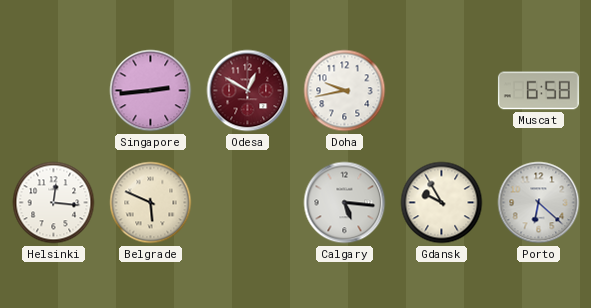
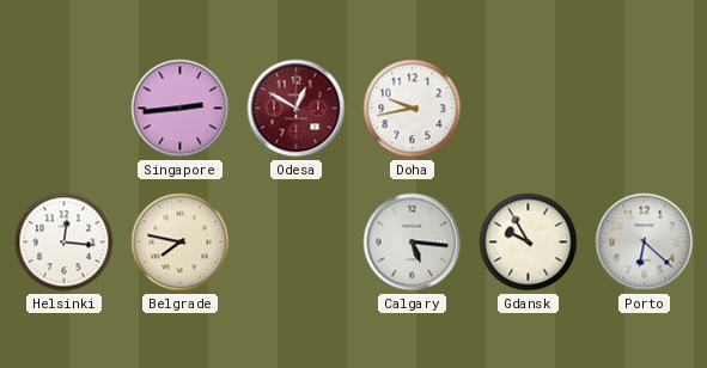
Muscat: 6:58 -> none (538, 91)
Belgrade: 5:49 -> 7:47 (181, 243)
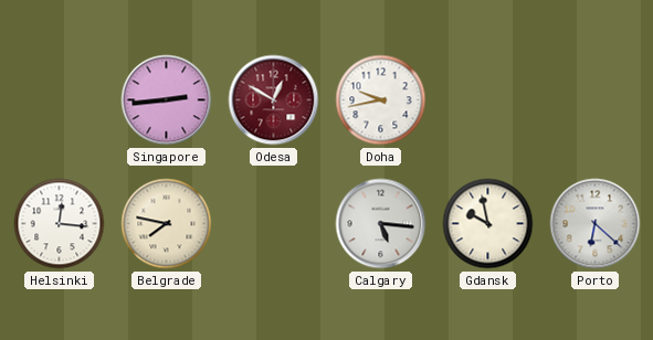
Gdansk: 9:55 -> 9:58 (488, 224)
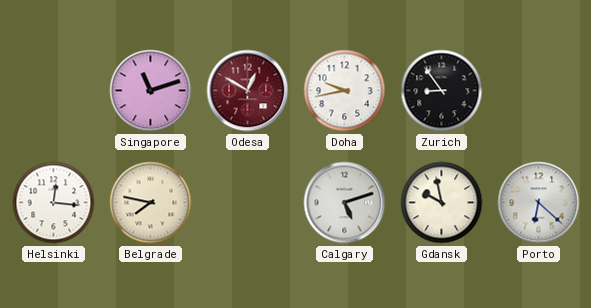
Singapore: 2:44 -> 11:12 (151, 91)
Zurich: none -> 8:54 (442, 91)
Calgary: 5:16 -> 5:12 (345, 203)
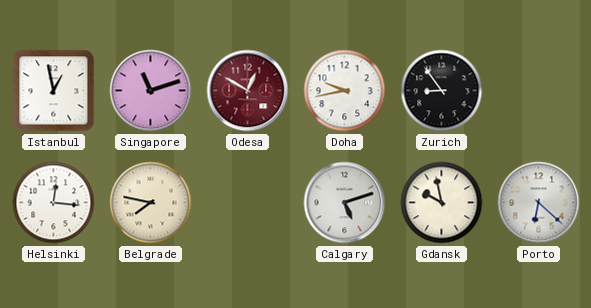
Istanbul: none -> 12:58 (54, 91)
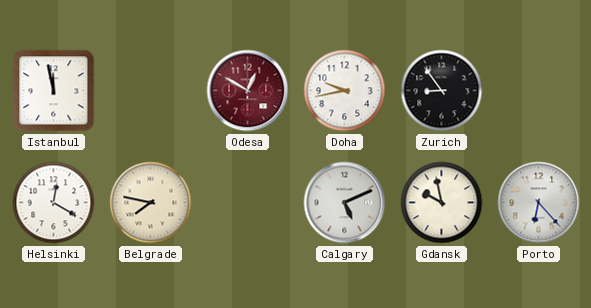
Istanbul: 12:58 -> 11:58 (54, 91)
Singapore: 11:12 -> none (151, 91)
Helsinki: 12:16 -> 12:20 (54, 203)
Calgary: 5:12 -> 5:11 (345, 203)
Porto: 6:22 -> 6:23 (539, 203)
